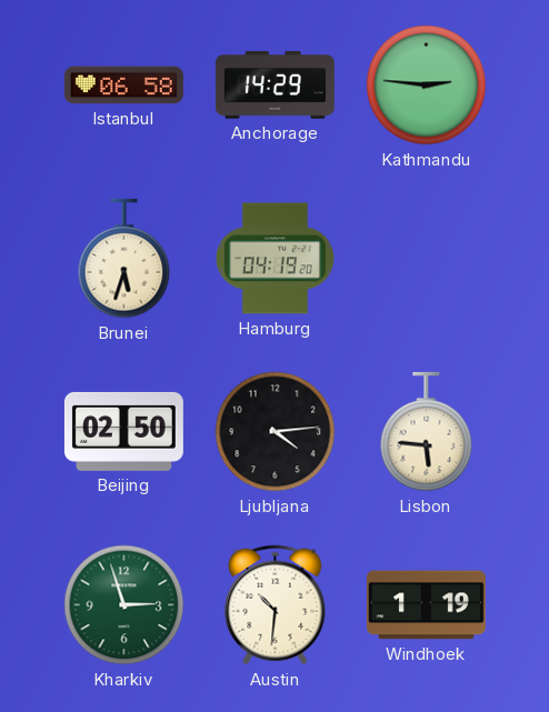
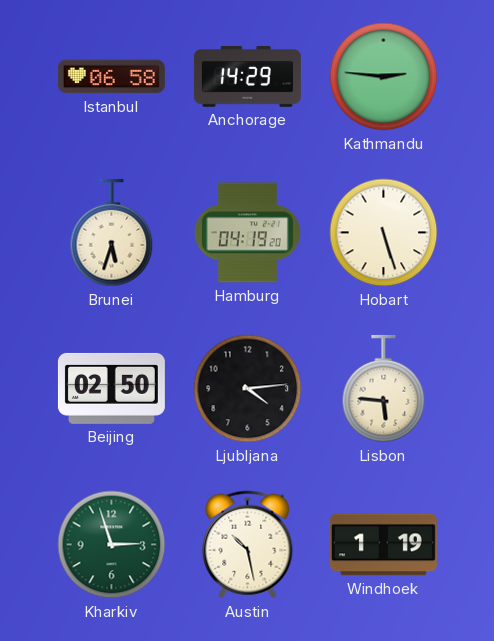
Hobart: none -> 5:27 (384, 233)
Austin: 10:31 -> 10:28 (248, 545)
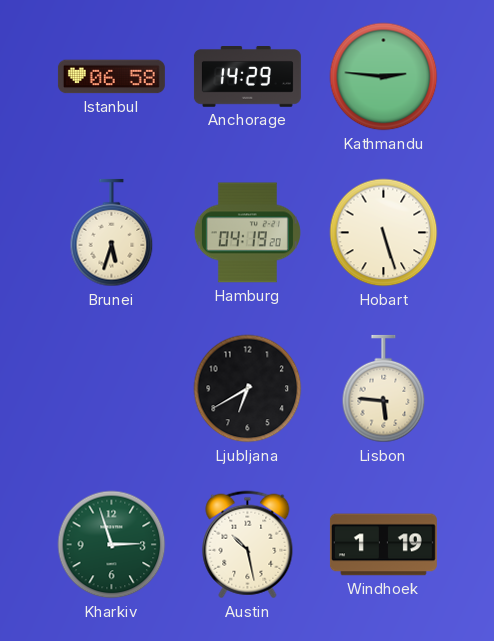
Beijing: 02:50 -> none (111, 388)
Ljubljana: 4:14 -> 6:40 (248, 389)
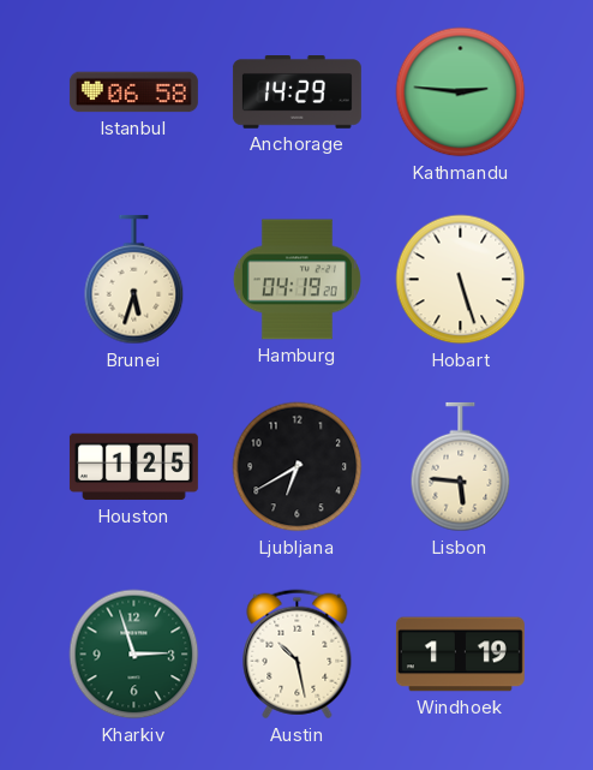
Houston: none -> 1:25 (133, 467)
